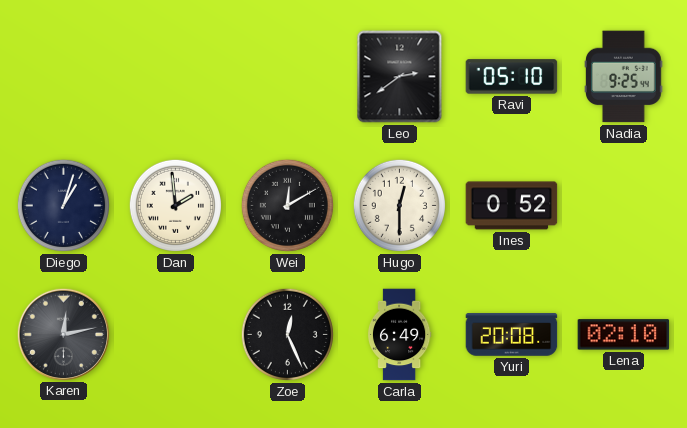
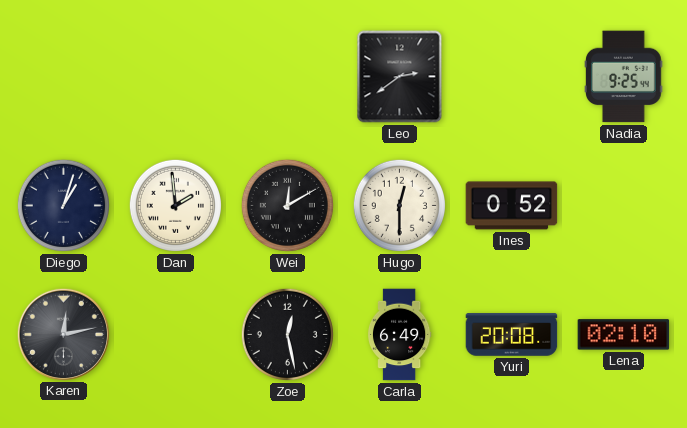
Ravi: 05:10 -> none (512, 77)
Zoe: 12:26 -> 12:28 (287, 334)
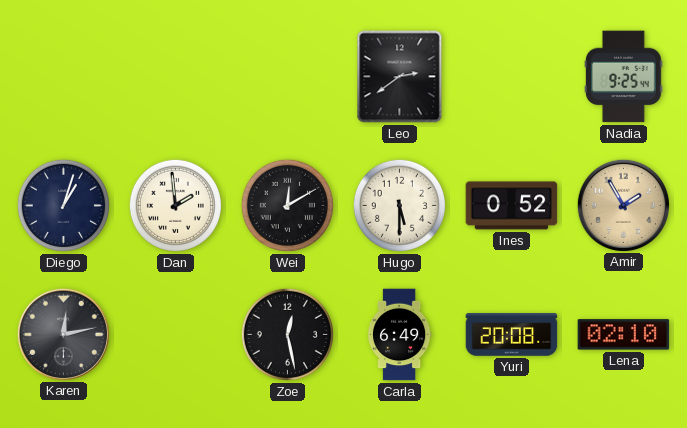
Hugo: 12:30 -> 5:30 (399, 205)
Amir: none -> 1:55 (623, 205)
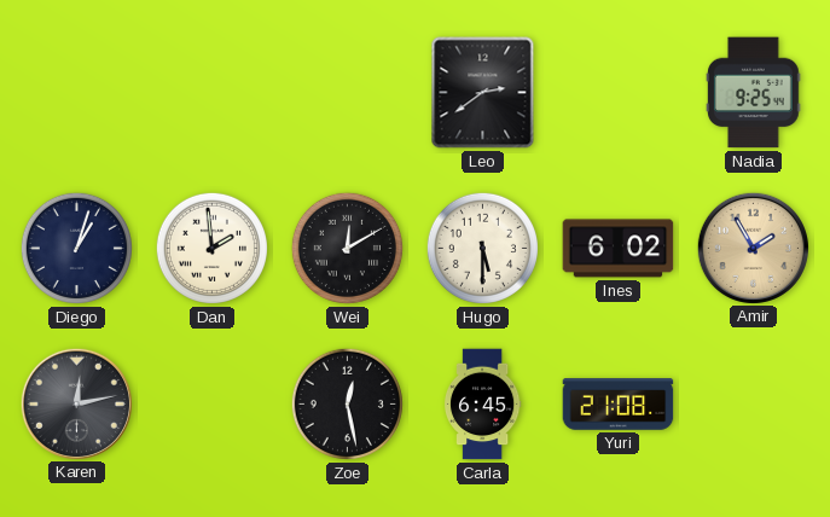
Ines: 0:52 -> 6:02 (619, 249)
Carla: 6:49 -> 6:45 (482, 405)
Yuri: 20:08 -> 21:08 (619, 405)
Lena: 02:10 -> none (624, 335)
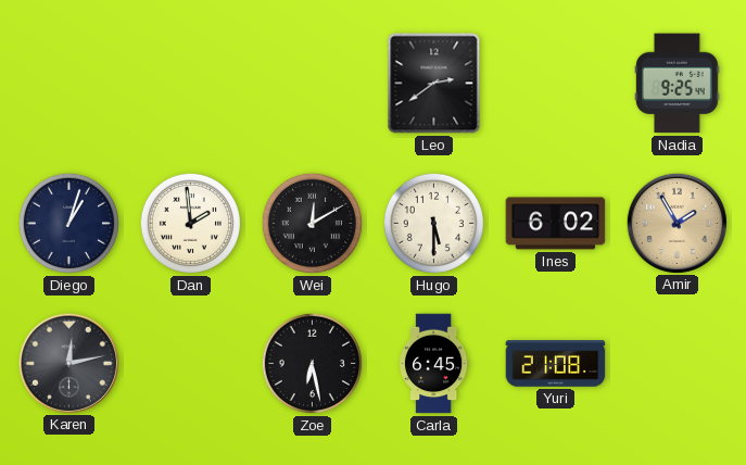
Zoe: 12:28 -> 6:28 (312, 363)
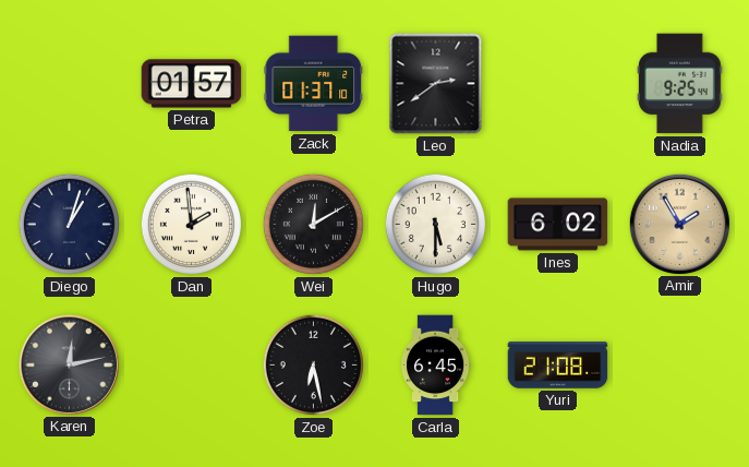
Petra: none -> 01:57 (192, 84)
Zack: none -> 01:37 (314, 84)
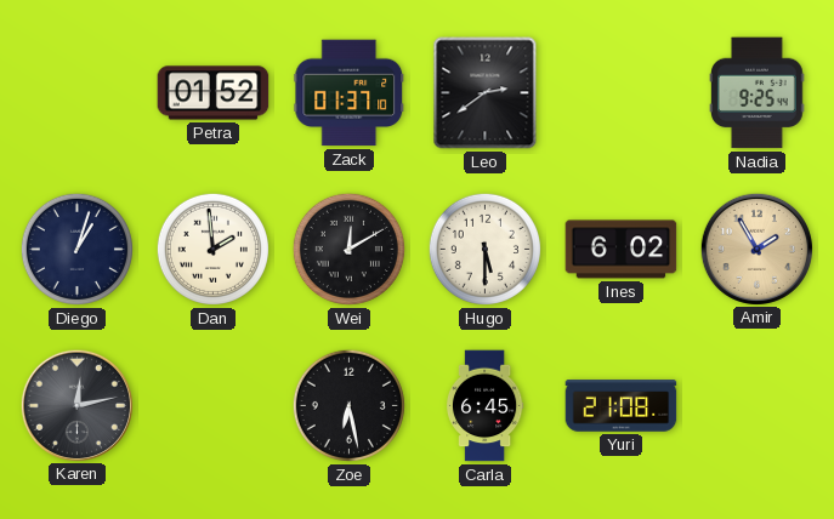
Petra: 01:57 -> 01:52 (214, 93)
